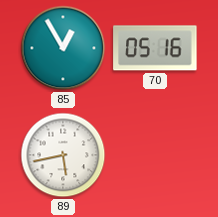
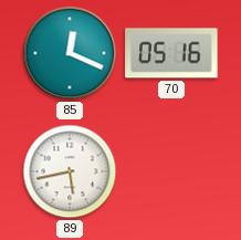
85: 12:55 -> 12:19 (70, 53)
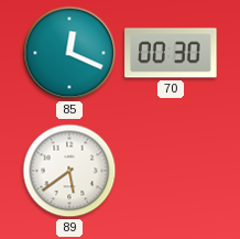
70: 05:16 -> 00:30 (171, 53)
89: 5:43 -> 5:39 (69, 171)
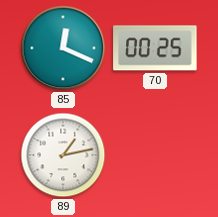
70: 00:30 -> 00:25 (155, 48)
89: 5:39 -> 1:13 (63, 155)
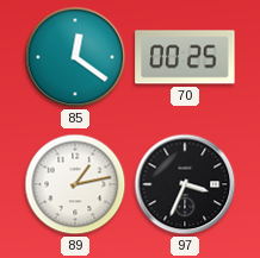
85: 12:19 -> 12:21 (75, 57)
97: none -> 3:34 (185, 184)
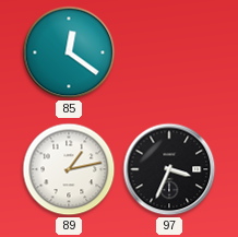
70: 00:25 -> none (185, 57)
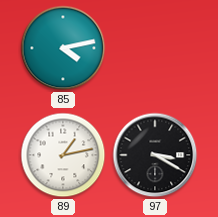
85: 12:21 -> 4:13 (63, 48)
97: 3:34 -> 3:20 (155, 155)
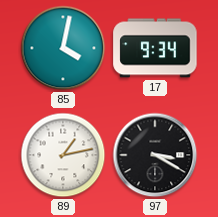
85: 4:13 -> 4:02 (63, 48)
17: none -> 9:34 (155, 48)
